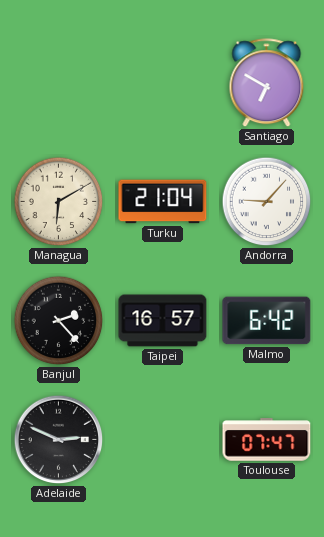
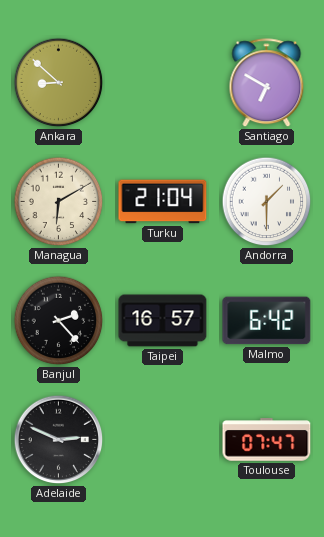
Ankara: none -> 8:52 (59, 83)
Andorra: 9:07 -> 1:30 (267, 202)
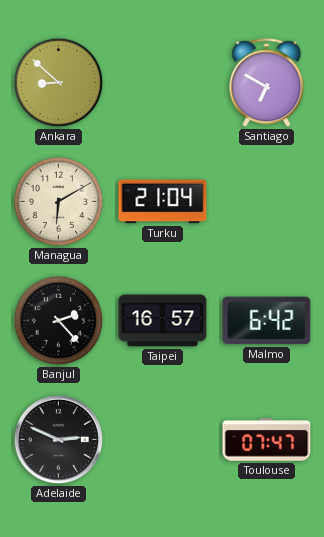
Andorra: 1:30 -> none (267, 202)
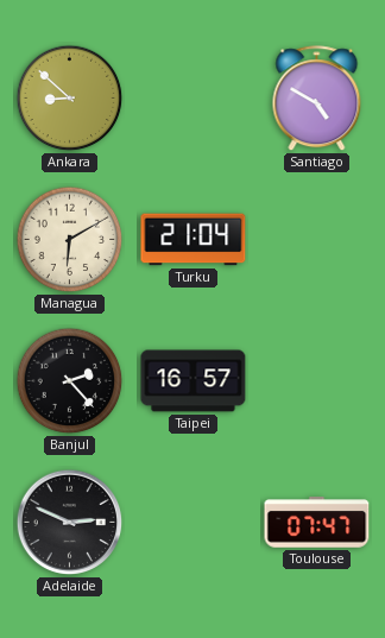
Santiago: 6:50 -> 4:50 (317, 99)
Malmo: 6:42 -> none (267, 321)
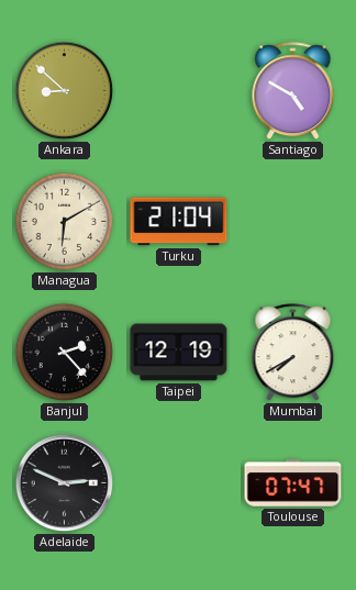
Taipei: 16:57 -> 12:19 (179, 353)
Mumbai: none -> 7:40 (293, 353)
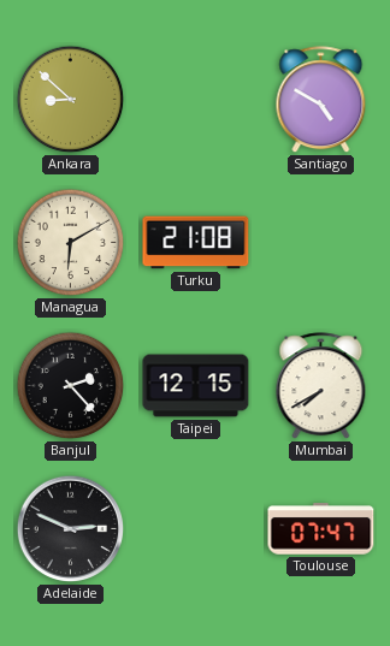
Turku: 21:04 -> 21:08 (196, 243)
Taipei: 12:19 -> 12:15 (196, 386)
